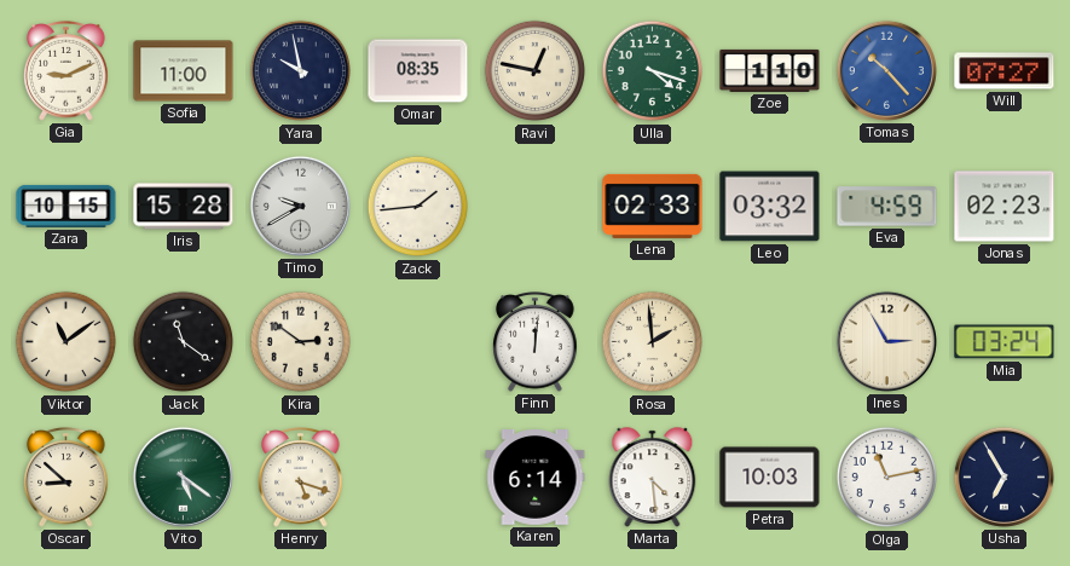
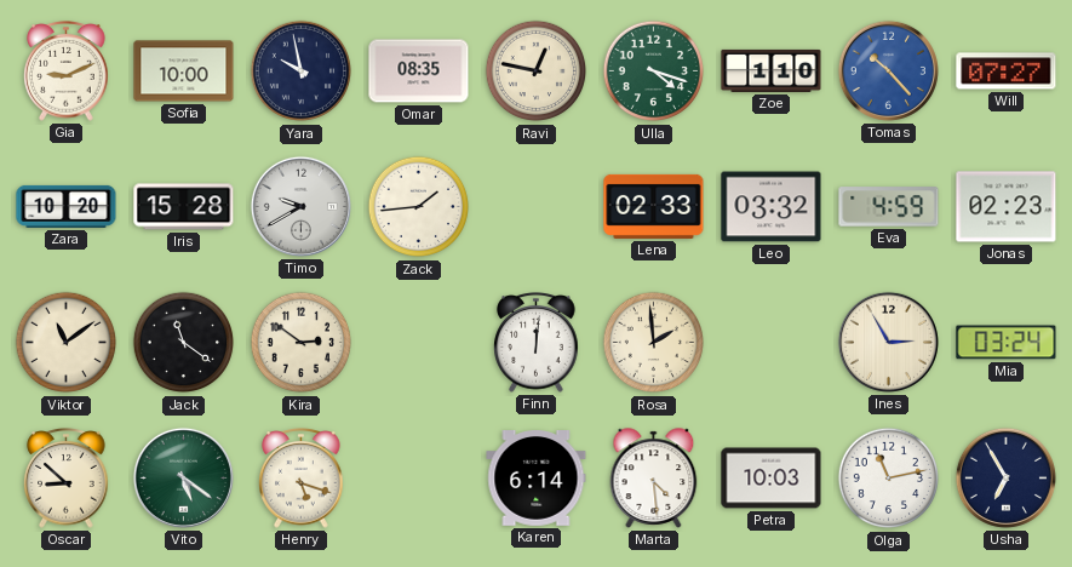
Sofia: 11:00 -> 10:00 (184, 71)
Zara: 10:15 -> 10:20 (67, 206)
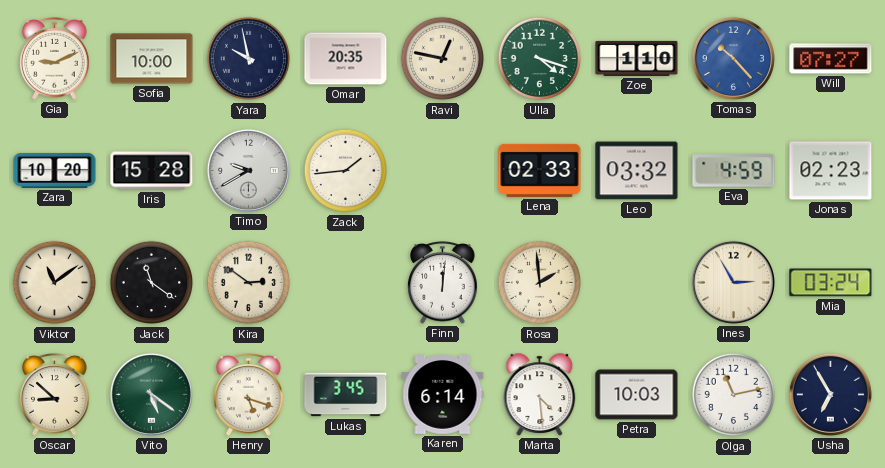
Omar: 08:35 -> 20:35 (346, 59)
Lukas: none -> 3:45 (346, 395)
